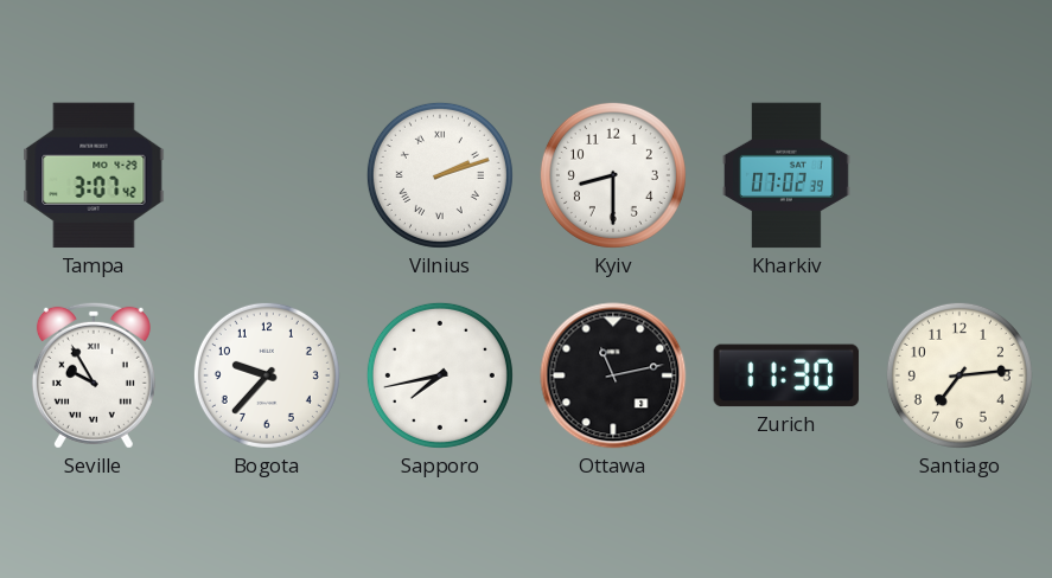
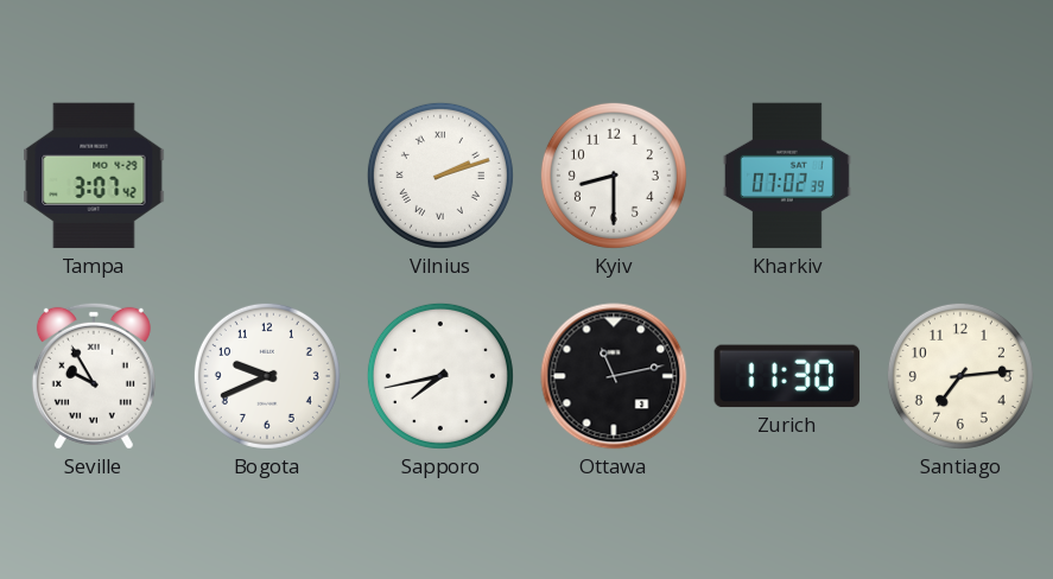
Bogota: 9:37 -> 9:41 (267, 376)
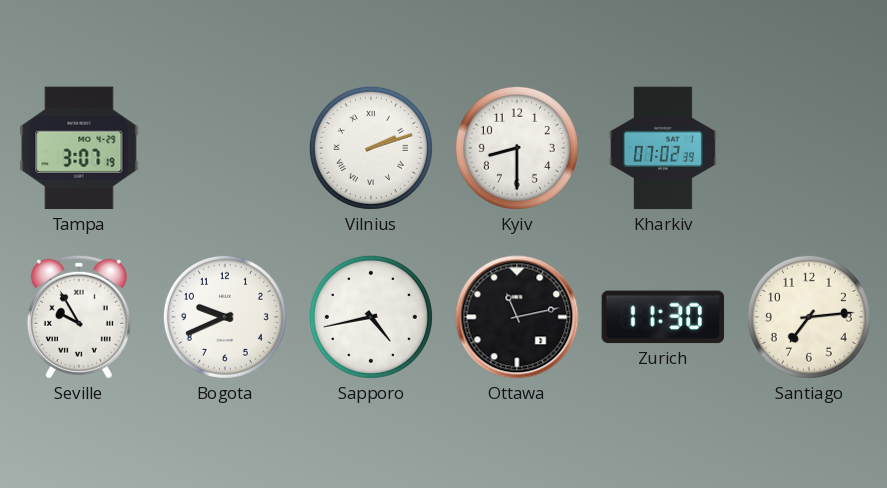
Tampa: 3:07:42 -> 3:07:19 (79, 148)
Sapporo: 7:43 -> 4:43 (371, 317)
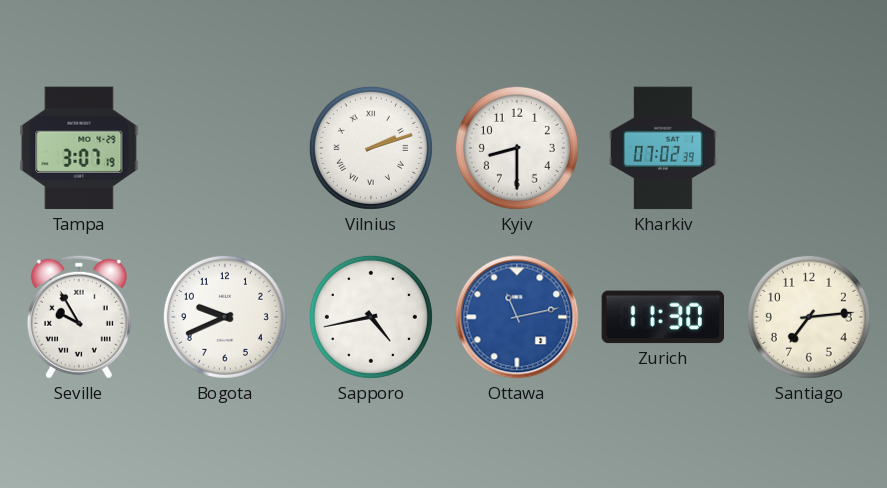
Ottawa dial: black -> blue (517, 317)
